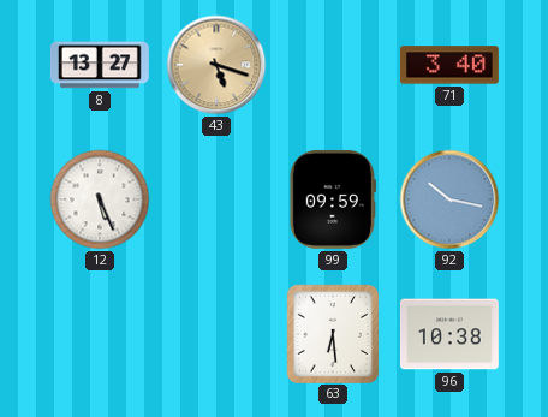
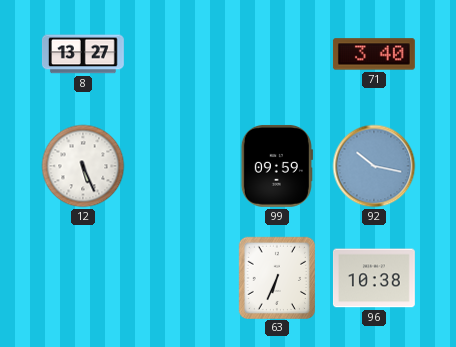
43: 5:18 -> none (216, 65)
63: 6:29 -> 6:34 (276, 277)
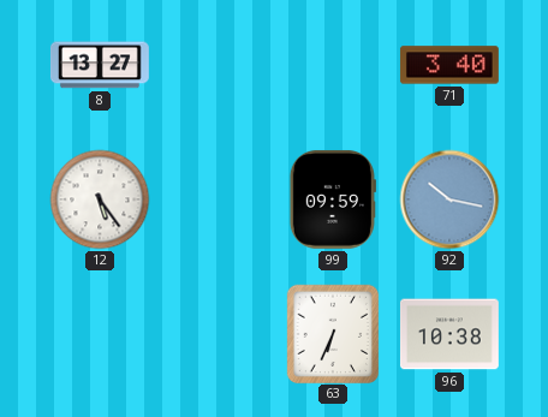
12: 5:26 -> 5:24 (100, 199)
